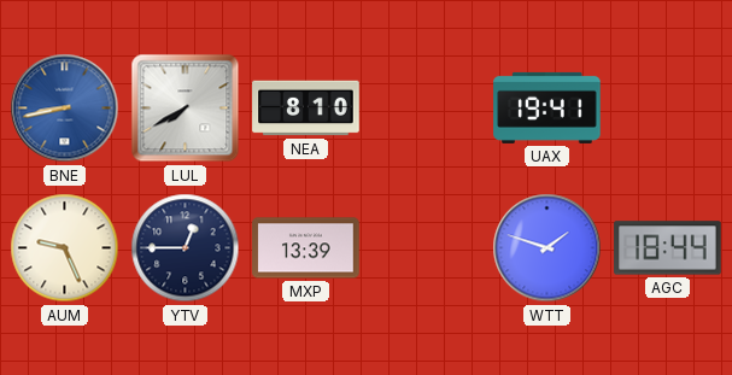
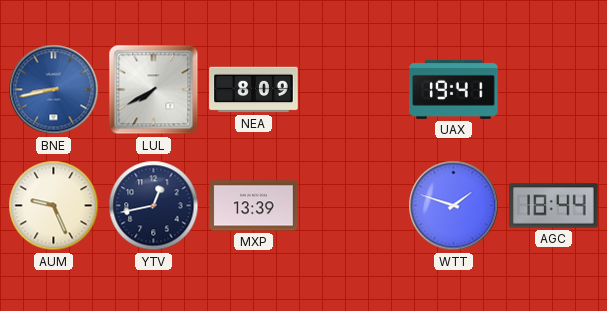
NEA: 8:10 -> 8:09 (254, 90)
YTV: 12:45 -> 12:43 (154, 206)
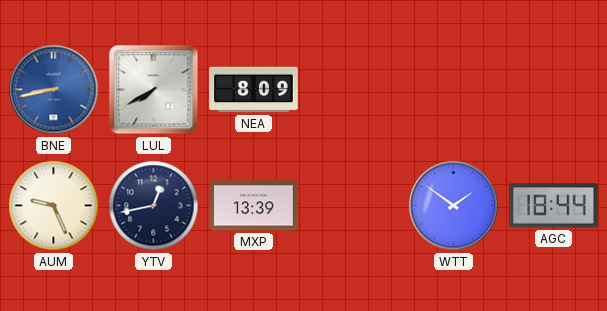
UAX: 19:41 -> none (454, 89)
WTT: 1:48 -> 1:51 (454, 206)
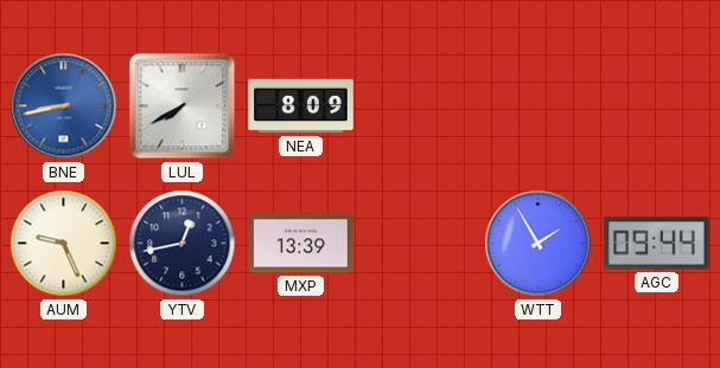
WTT: 1:51 -> 1:55 (539, 244)
AGC: 18:44 -> 09:44 (657, 244)
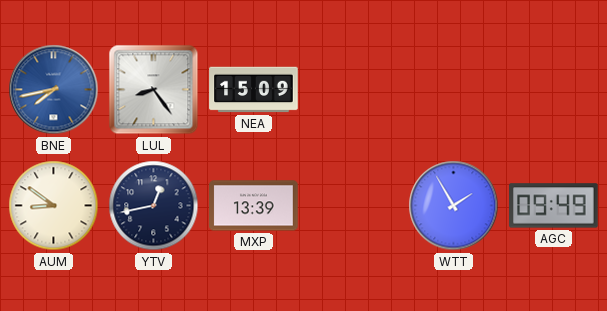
BNE: 8:43 -> 7:43 (54, 90)
LUL: 7:40 -> 8:24 (154, 90)
NEA: 8:09 -> 15:09 (254, 90)
AUM: 9:26 -> 8:51 (54, 206)
AGC: 09:44 -> 09:49 (554, 206)
